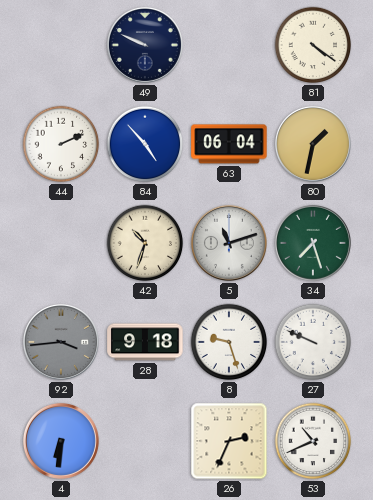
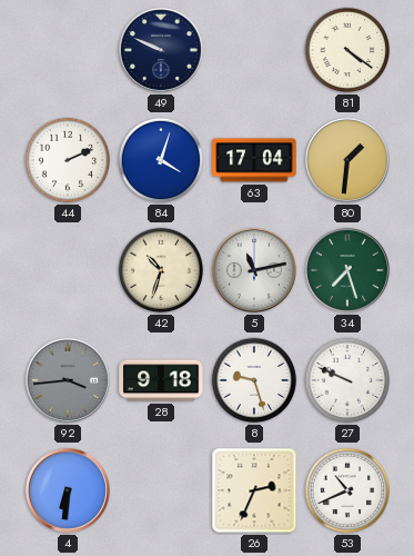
84: 4:53 -> 4:03 (161, 160)
63: 06:04 -> 17:04 (254, 160)
80: 1:32 -> 1:31 (347, 160)
5: 11:12 -> 11:13 (254, 270)
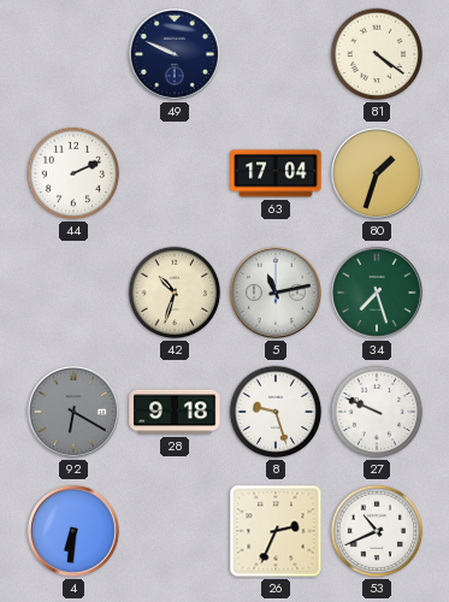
84: 4:03 -> none (161, 160)
80: 1:31 -> 1:33 (377, 173)
92: 3:44 -> 6:20 (73, 412)
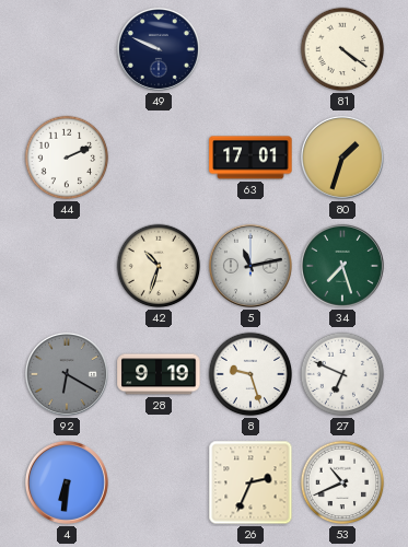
63: 17:04 -> 17:01 (250, 158)
28: 9:18 -> 9:19 (159, 374)
27: 9:49 -> 6:49 (342, 374)
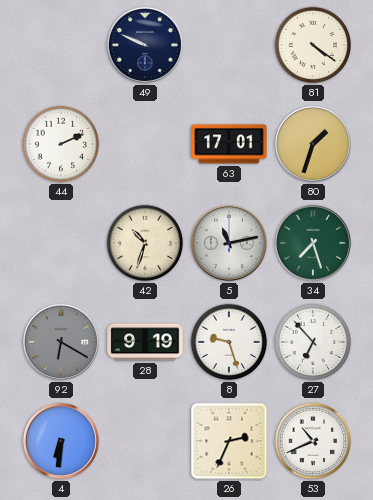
27: 6:49 -> 6:53 (313, 342)
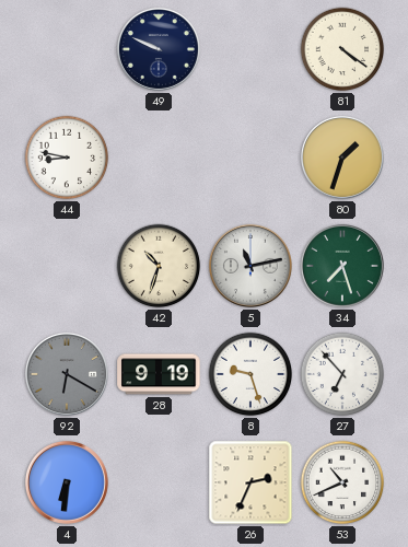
44: 2:11 -> 8:47 (67, 158)
63: 17:01 -> none (229, 144)
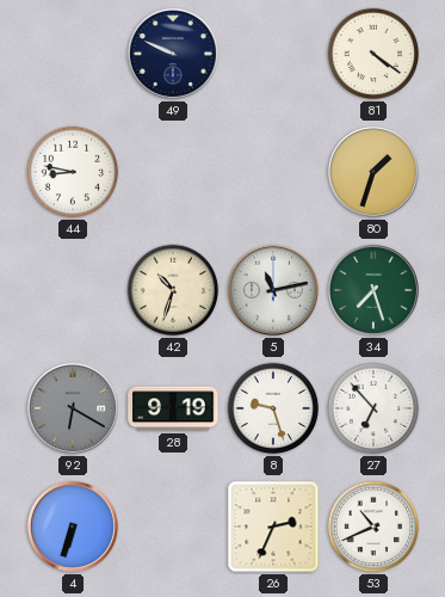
4: 6:31 -> 6:33 (73, 527)
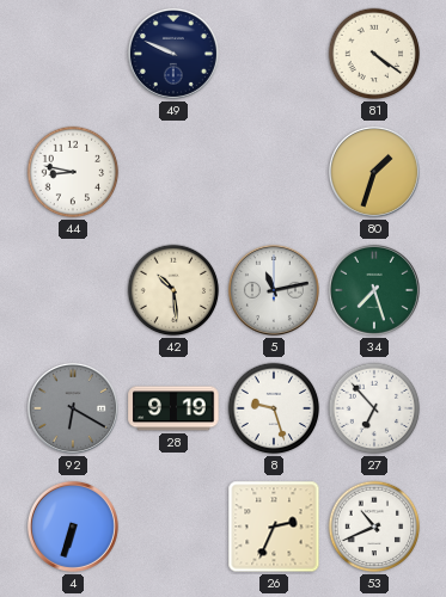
42: 10:33 -> 10:29 (173, 290)
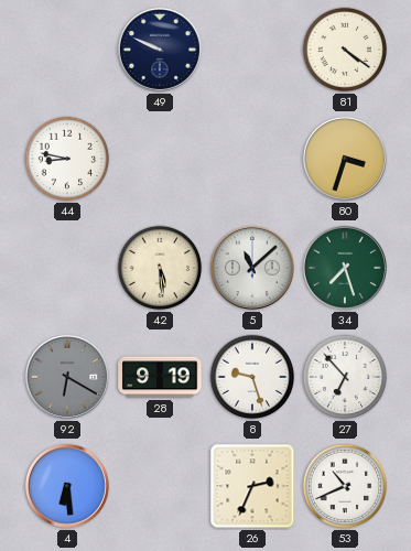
80: 1:33 -> 3:33 (345, 159)
42: 10:29 -> 5:29 (160, 268)
5: 11:13 -> 11:08 (252, 268)
4: 6:33 -> 6:29 (67, 486)
